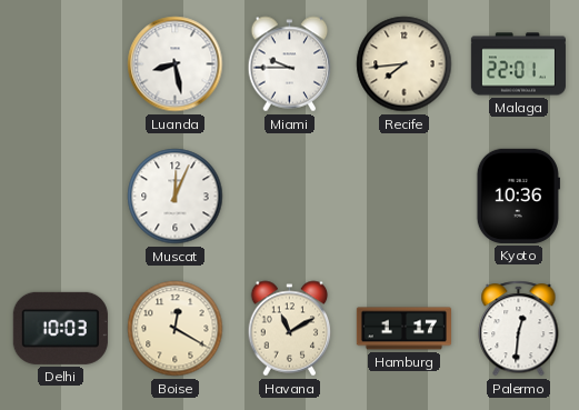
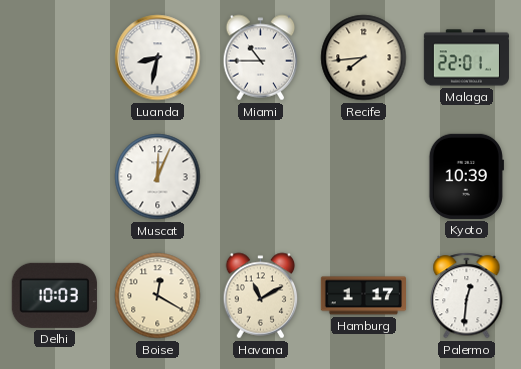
Luanda: 8:28 -> 8:32 (158, 58)
Miami: 9:45 -> 10:45 (261, 58)
Kyoto: 10:36 -> 10:39 (466, 176)
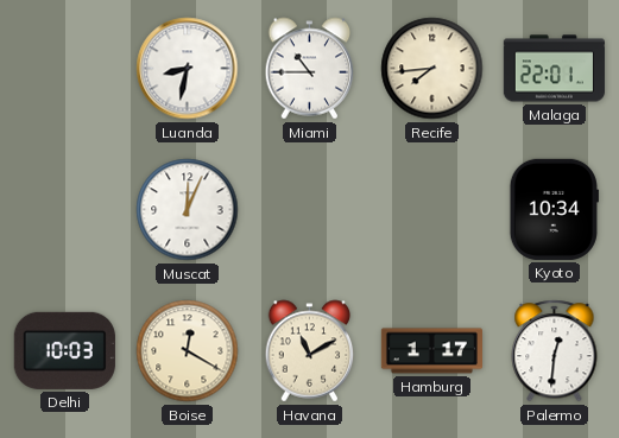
Kyoto: 10:39 -> 10:34 (554, 209)
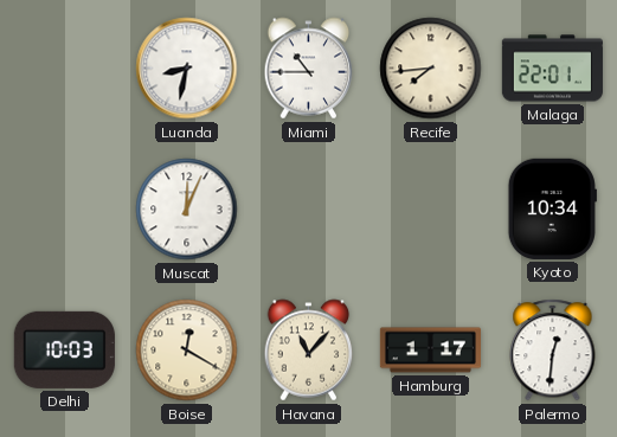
Havana: 11:10 -> 11:07 (309, 351)
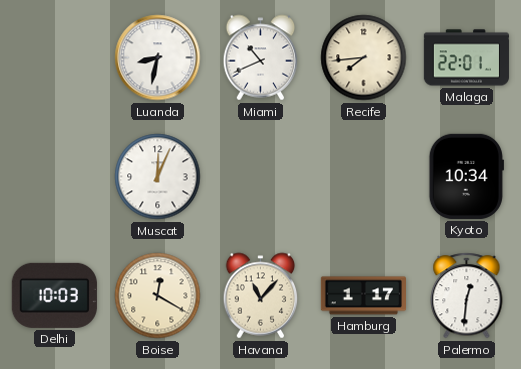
Miami: 10:45 -> 10:41 (261, 58)
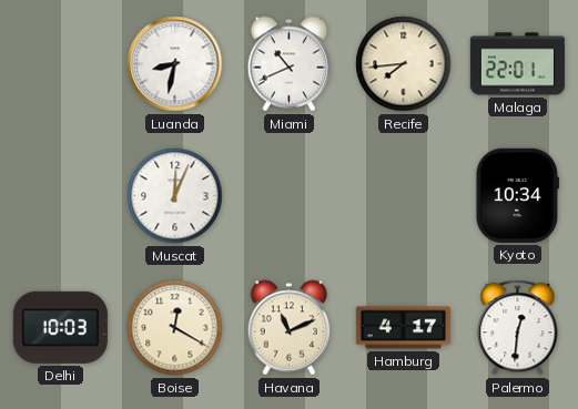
Havana: 11:07 -> 11:11 (290, 328)
Hamburg: 1:17 -> 4:17 (403, 328)
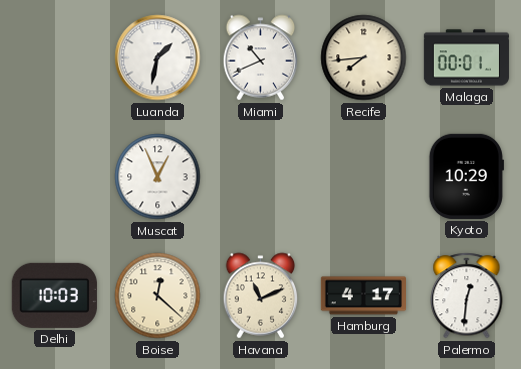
Luanda: 8:32 -> 1:32 (158, 58)
Malaga: 22:01 -> 00:01 (466, 58)
Muscat: 12:04 -> 12:56 (158, 177)
Kyoto: 10:34 -> 10:29 (466, 176)
Boise: 12:20 -> 12:22 (158, 296)
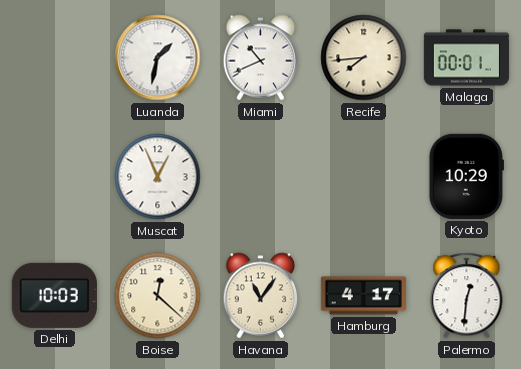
Havana: 11:11 -> 11:06 (261, 296)
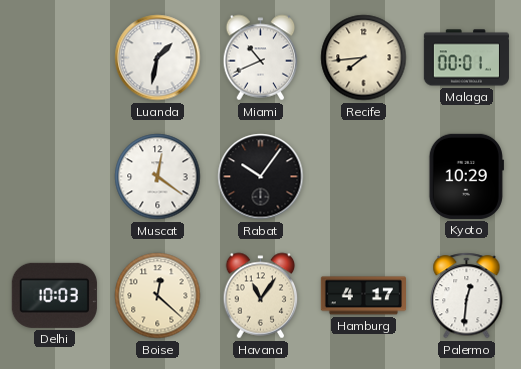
Muscat: 12:56 -> 12:21 (158, 177)
Rabat: none -> 10:06 (261, 177)
